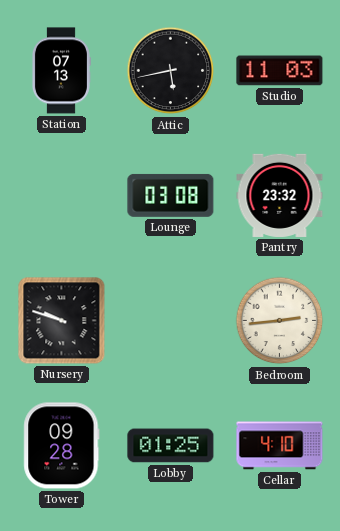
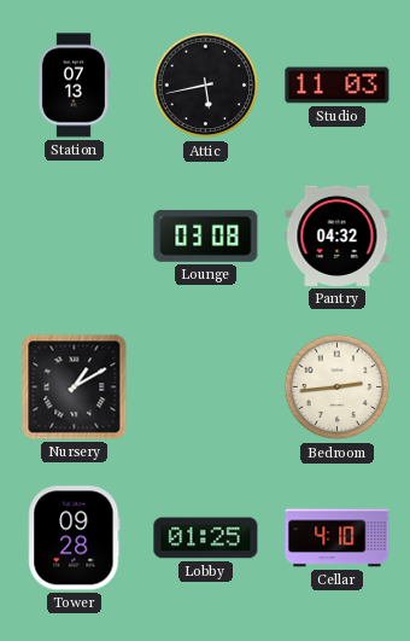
Pantry: 23:32 -> 04:32 (338, 235)
Nursery: 9:48 -> 1:10 (75, 387)
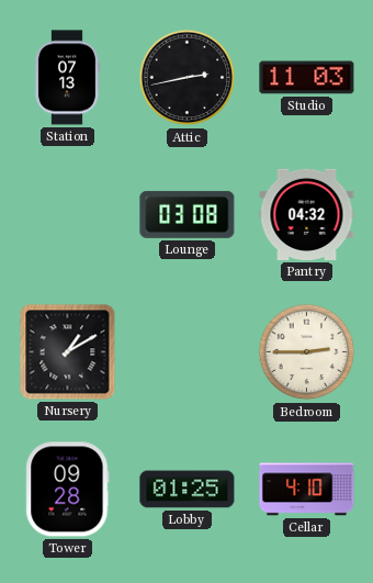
Attic: 5:43 -> 2:43 (188, 78)
Bedroom: 2:44 -> 2:45 (307, 352)
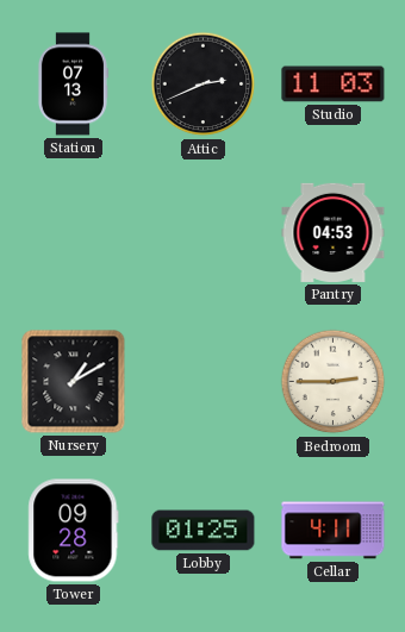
Attic: 2:43 -> 2:41 (204, 85)
Lounge: 03:08 -> none (188, 214)
Pantry: 04:32 -> 04:53 (334, 232)
Cellar: 4:10 -> 4:11 (334, 531)
